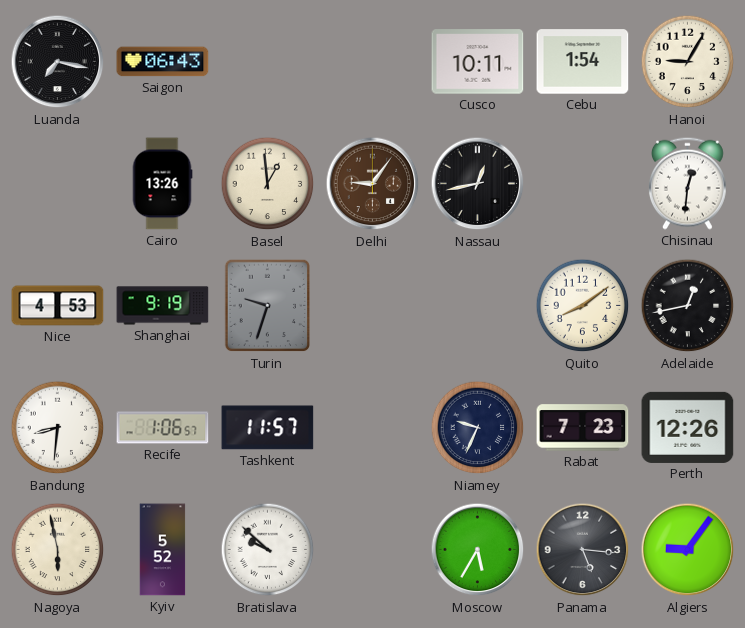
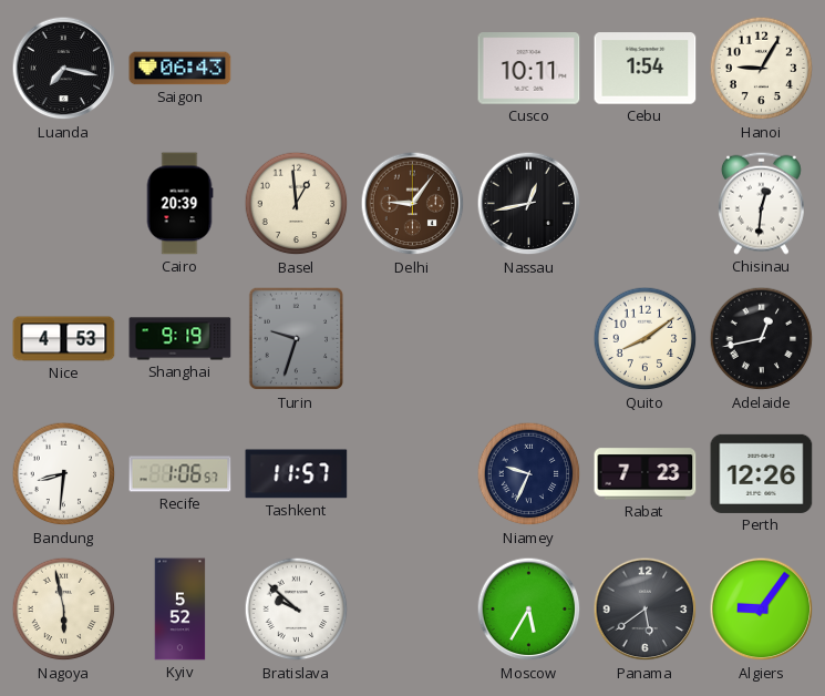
Cairo: 13:26 -> 20:39 (179, 204)
Panama: 5:16 -> 5:39 (646, 610)
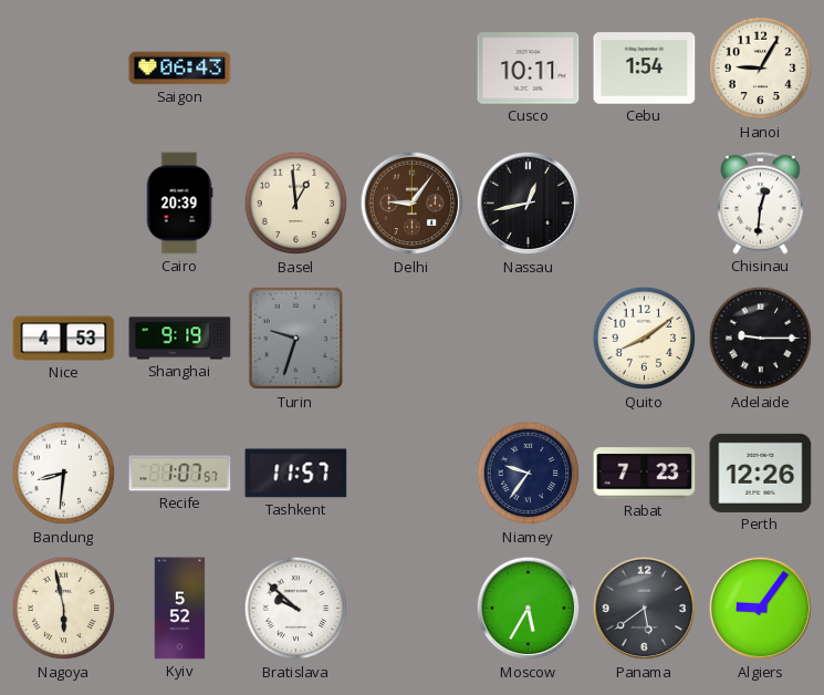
Luanda: 7:17 -> none (64, 69)
Adelaide: 12:43 -> 9:15 (761, 339)
Recife: 1:06 -> 1:07 (180, 474)
Niamey: 9:34 -> 9:36 (529, 474)
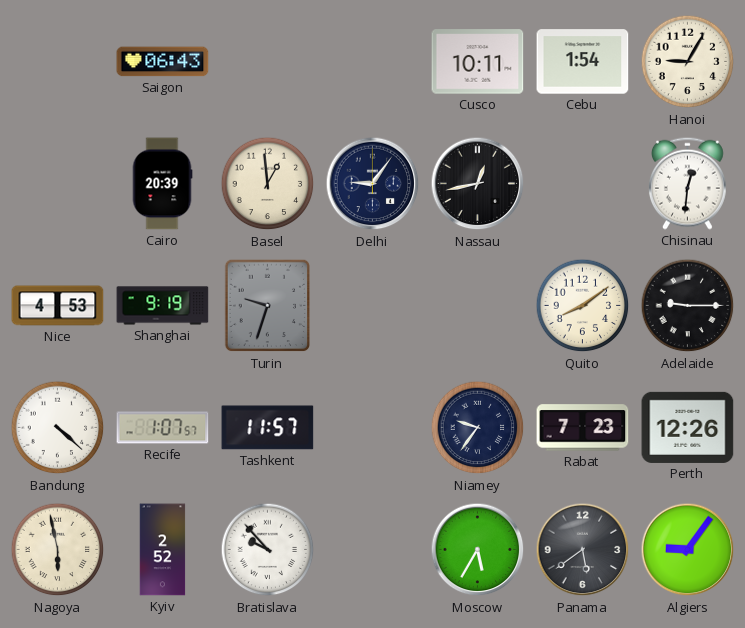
Delhi dial: brown -> navy (373, 184)
Bandung: 8:31 -> 4:22 (58, 428)
Kyiv: 5:52 -> 2:52 (163, 550)
Bratislava: 9:52 -> 9:53 (268, 550)
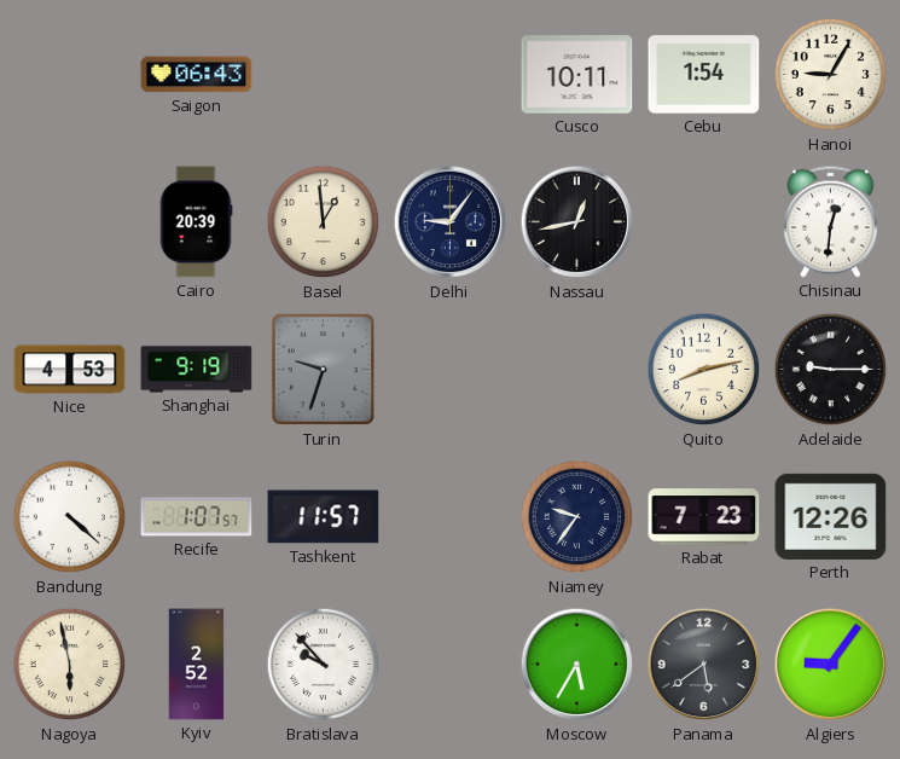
Quito: 8:09 -> 8:13 (704, 370)
